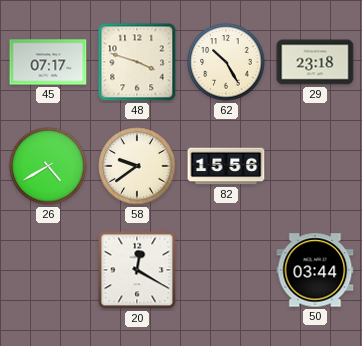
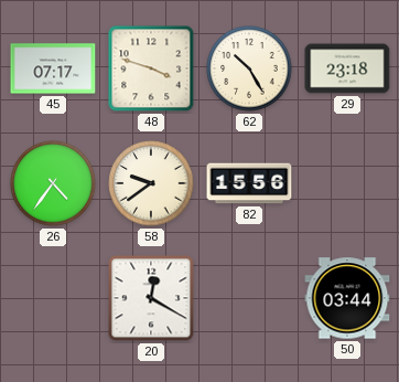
26: 4:40 -> 4:36 (53, 183)
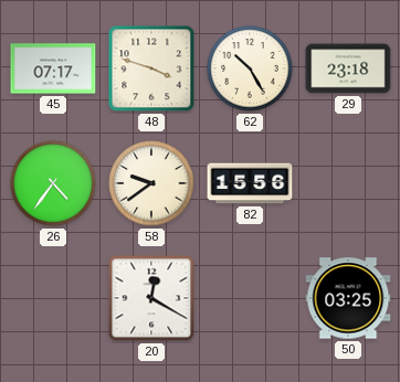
50: 03:44 -> 03:25 (348, 298)
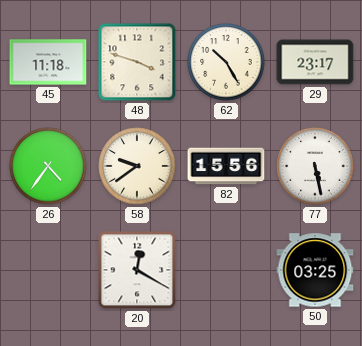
45: 07:17 -> 11:18 (48, 62)
29: 23:18 -> 23:17 (315, 62)
77: none -> 5:28 (315, 166)
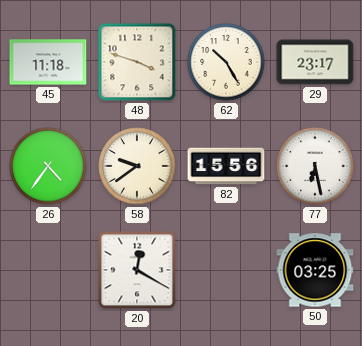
77: 5:28 -> 6:28 (315, 166)
